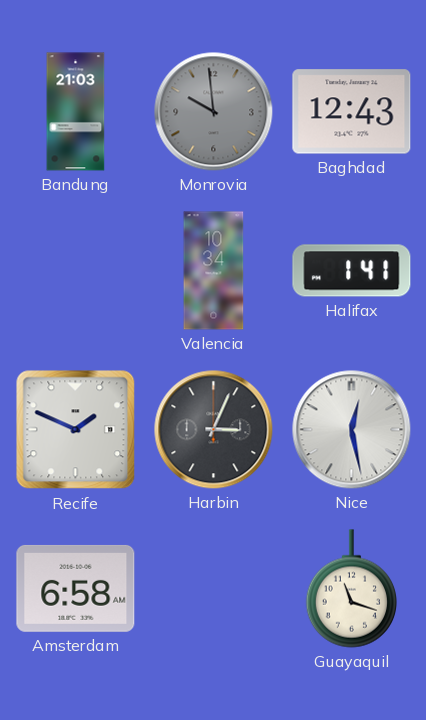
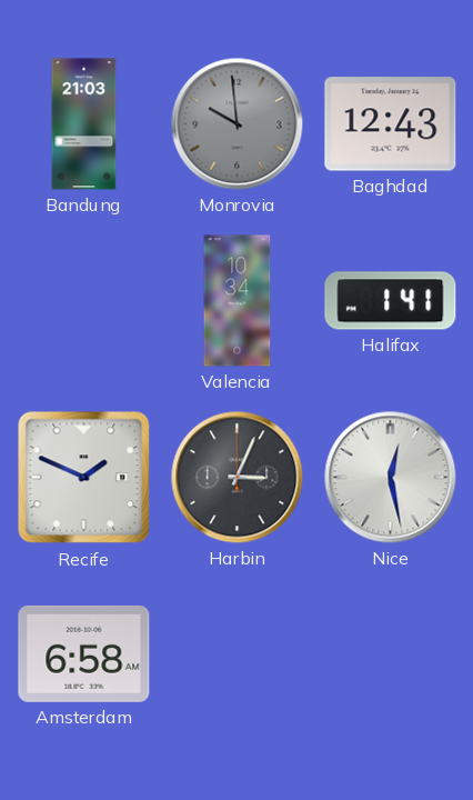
Guayaquil: 11:18 -> none (351, 589)
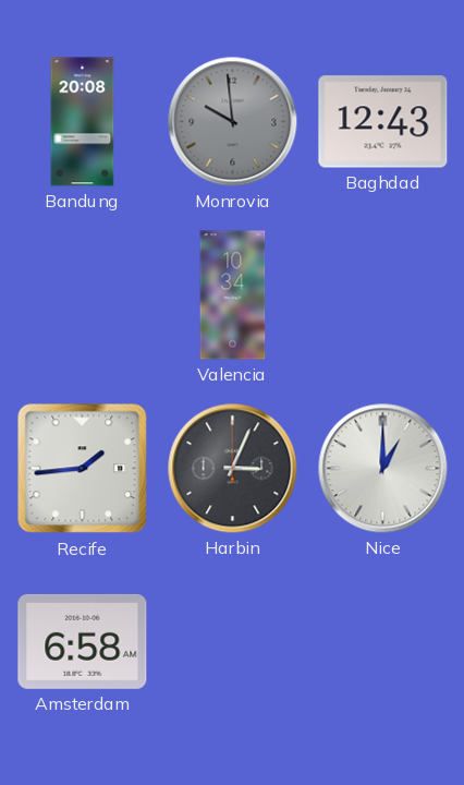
Bandung: 21:03 -> 20:08 (83, 122)
Halifax: 1:41 -> none (391, 301)
Recife: 1:49 -> 1:44 (83, 469)
Nice: 12:28 -> 1:00 (383, 469)
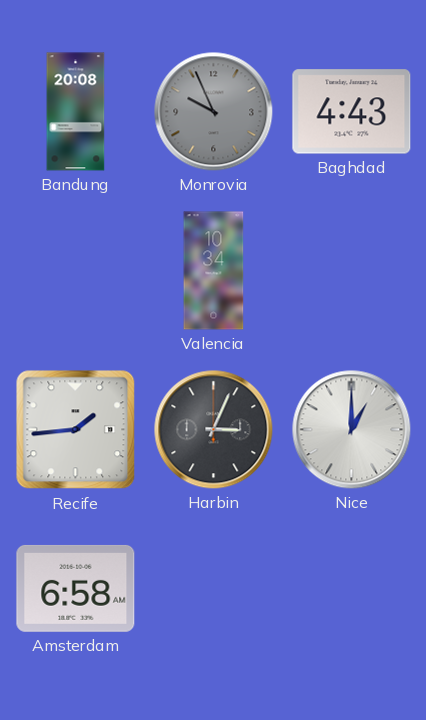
Monrovia: 9:59 -> 9:56 (214, 112)
Baghdad: 12:43 -> 4:43 (352, 112)
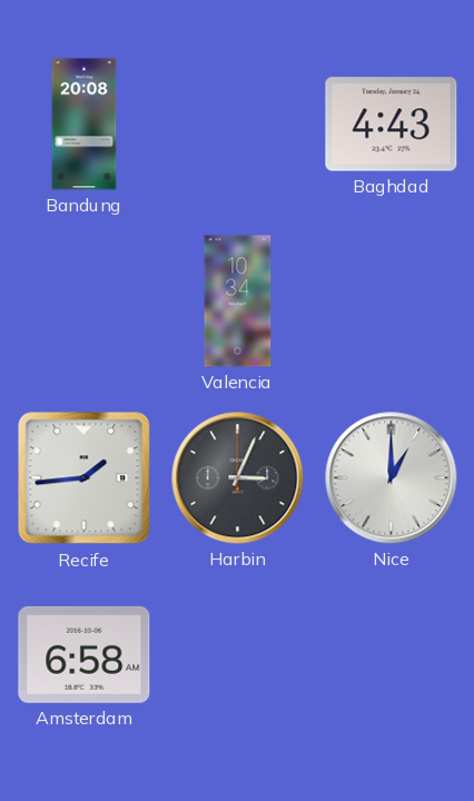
Monrovia: 9:56 -> none (214, 112)
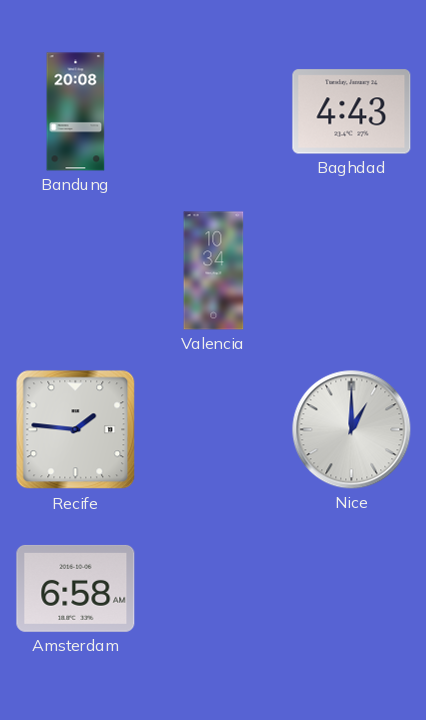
Recife: 1:44 -> 1:46 (76, 430)
Harbin: 3:04 -> none (238, 478)
